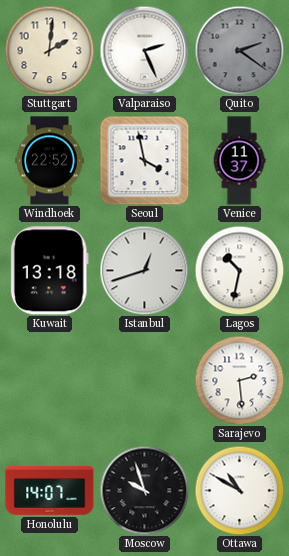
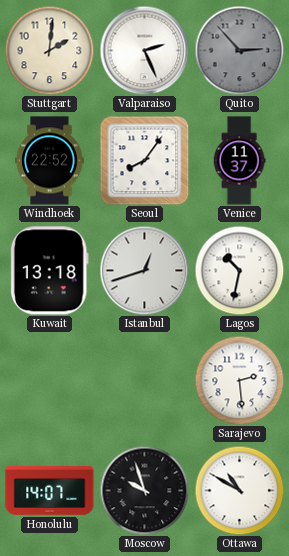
Quito: 2:21 -> 2:53 (239, 50)
Seoul: 3:58 -> 8:06 (144, 160)
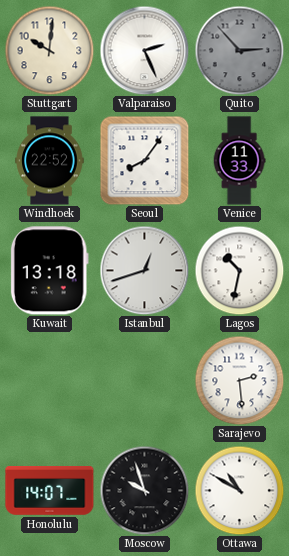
Stuttgart: 2:01 -> 10:01 (49, 50)
Venice: 11:37 -> 11:33 (239, 161)
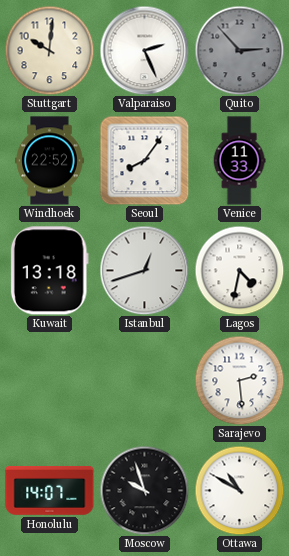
Lagos: 10:32 -> 4:32 (239, 270)
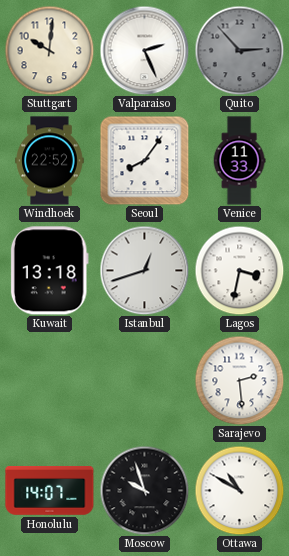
Lagos: 4:32 -> 3:32 (239, 270)
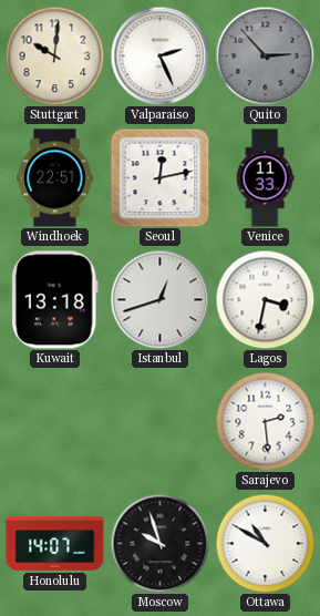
Windhoek: 22:52 -> 22:51 (55, 178)
Seoul: 8:06 -> 12:13 (159, 177)
